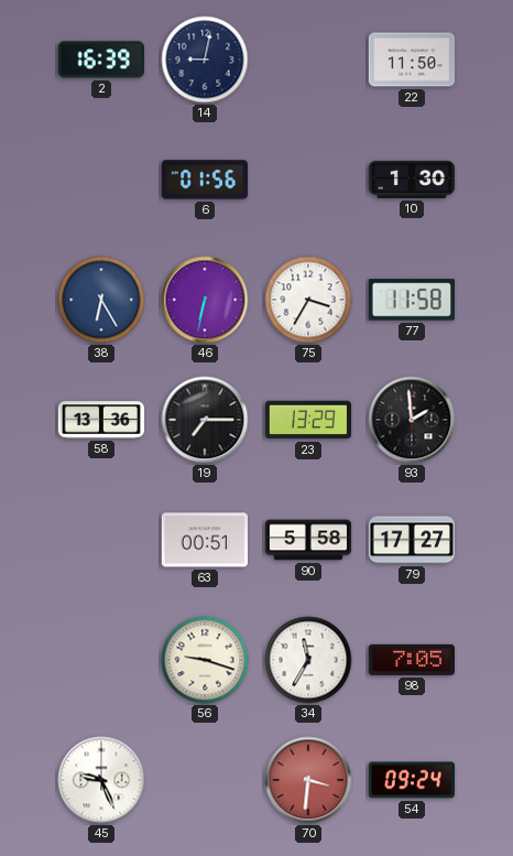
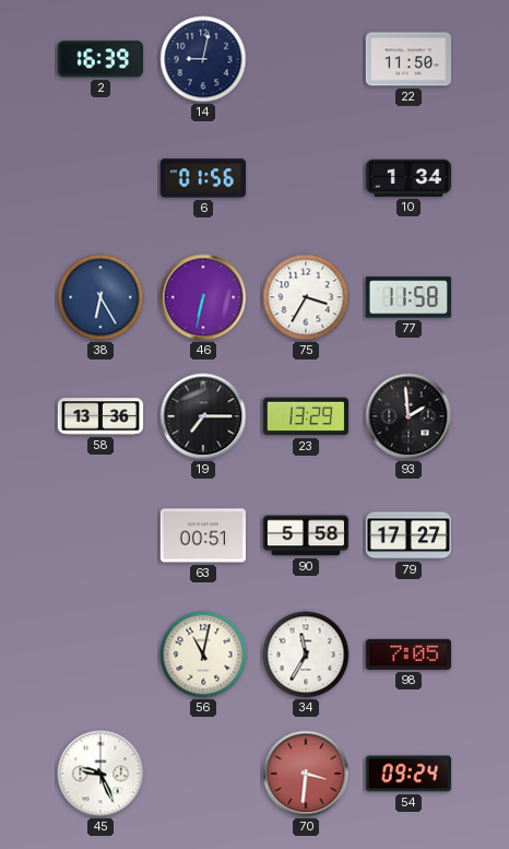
10: 1:30 -> 1:34 (409, 178)
56: 9:18 -> 11:02 (203, 655)
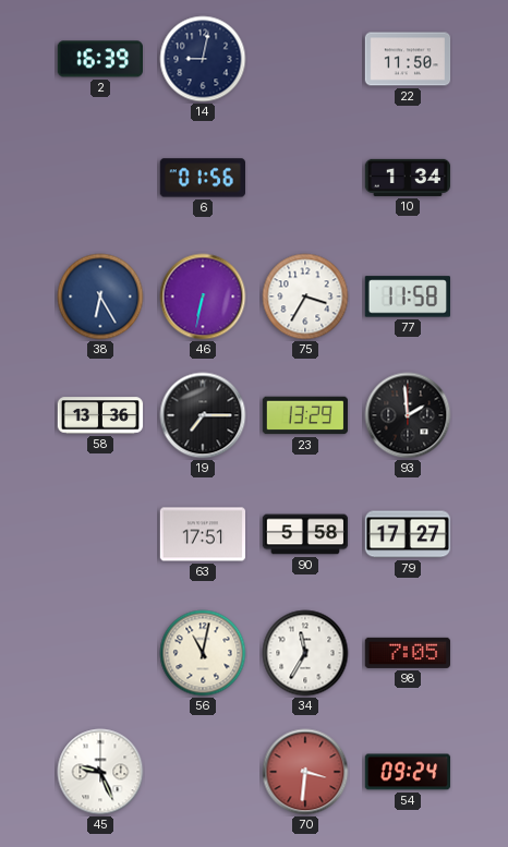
63: 00:51 -> 17:51 (203, 534)
